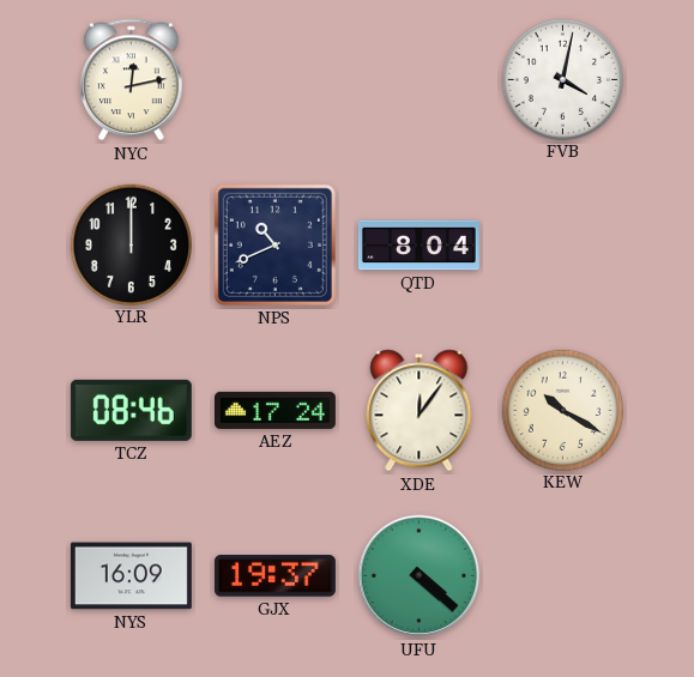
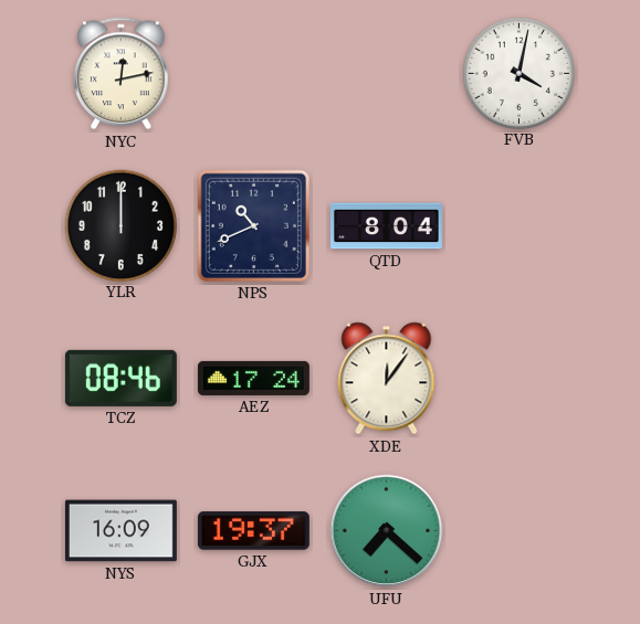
KEW: 10:20 -> none (562, 410)
UFU: 4:22 -> 7:22 (387, 531)
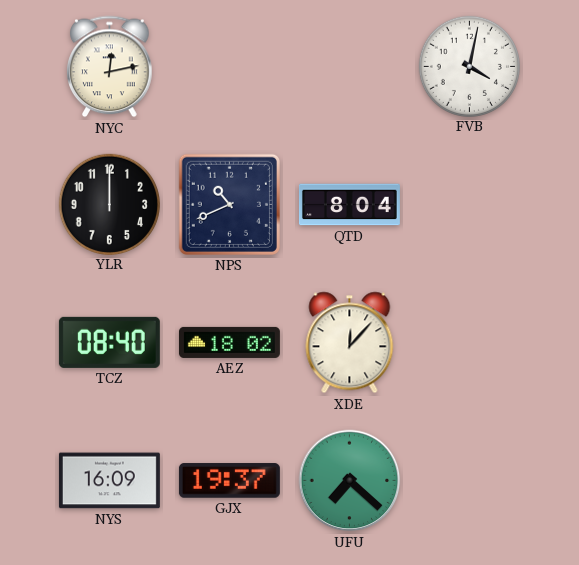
TCZ: 08:46 -> 08:40 (109, 342)
AEZ: 17:24 -> 18:02 (229, 342)
XDE: 12:06 -> 12:07 (350, 343)
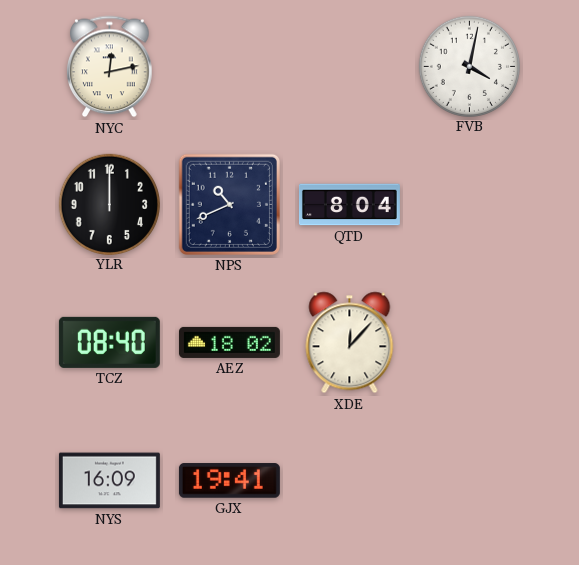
GJX: 19:37 -> 19:41 (229, 481)
UFU: 7:22 -> none (350, 481)
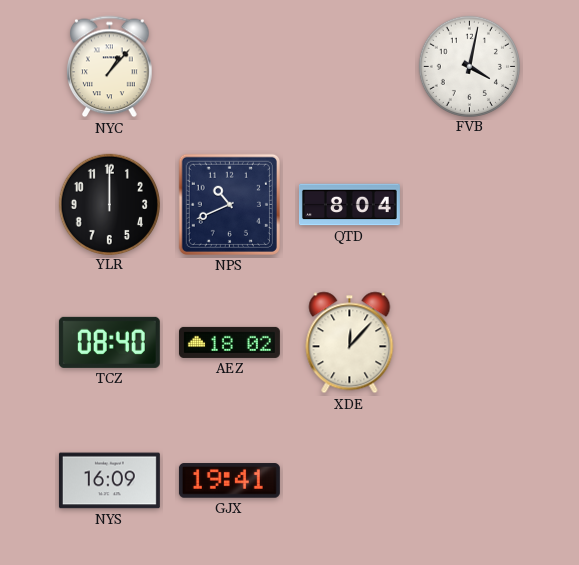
NYC: 12:13 -> 1:07 (110, 67)
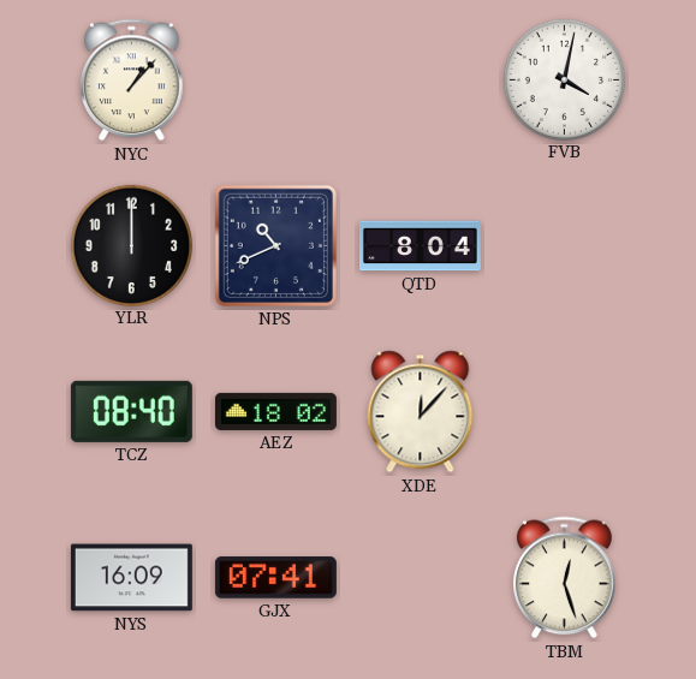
GJX: 19:41 -> 07:41 (275, 578)
TBM: none -> 12:27 (565, 578)
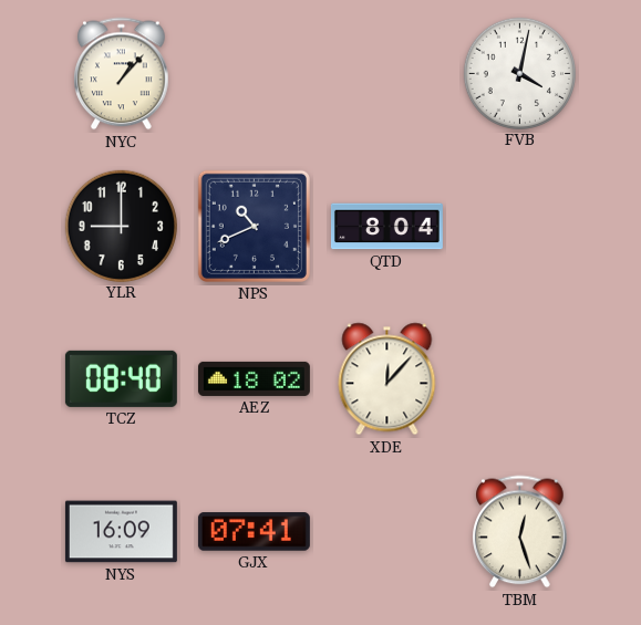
YLR: 12:00 -> 9:00 (121, 226)
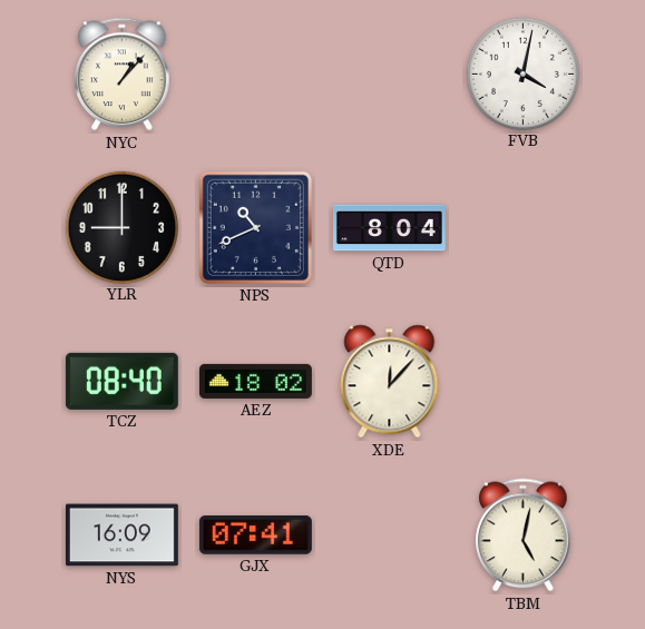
TBM: 12:27 -> 5:02 (524, 535)
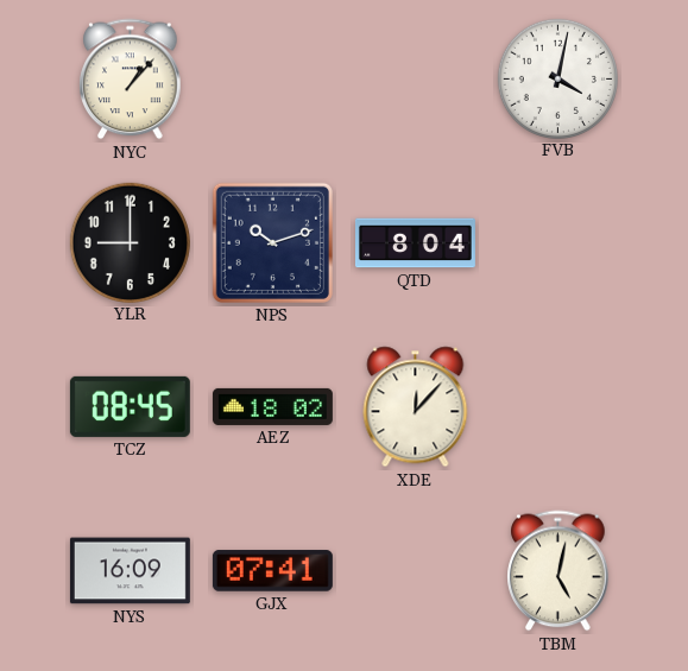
NPS: 10:41 -> 10:12 (272, 242)
TCZ: 08:40 -> 08:45 (130, 406)
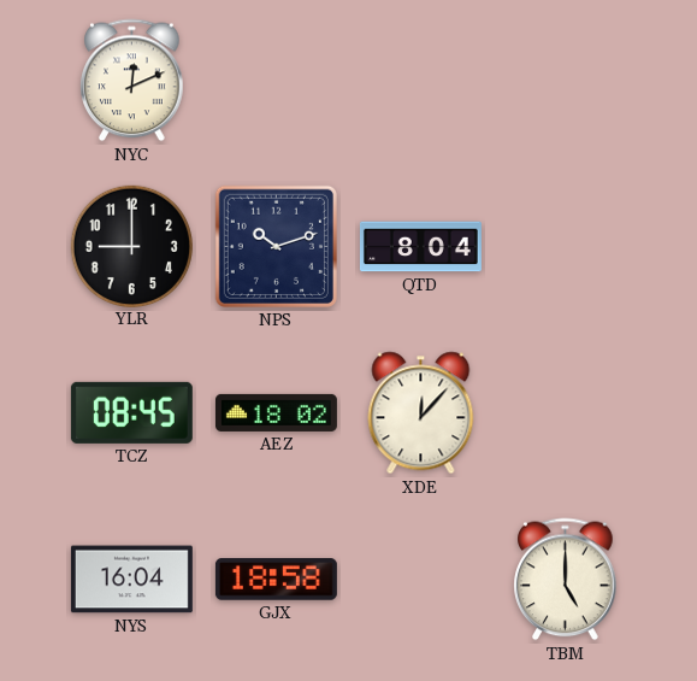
NYC: 1:07 -> 12:11 (132, 81)
FVB: 4:02 -> none (557, 78)
NYS: 16:09 -> 16:04 (131, 580)
GJX: 07:41 -> 18:58 (276, 580)
TBM: 5:02 -> 5:00 (566, 580)
